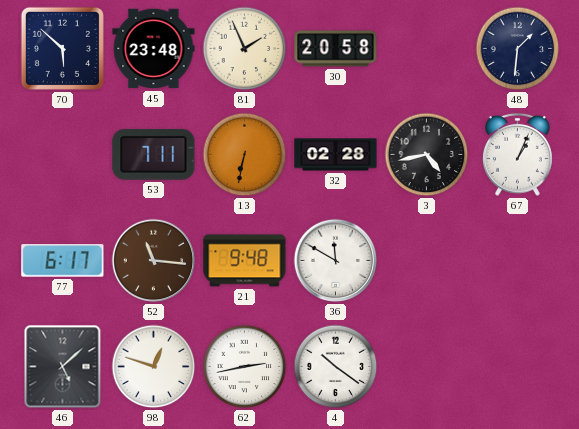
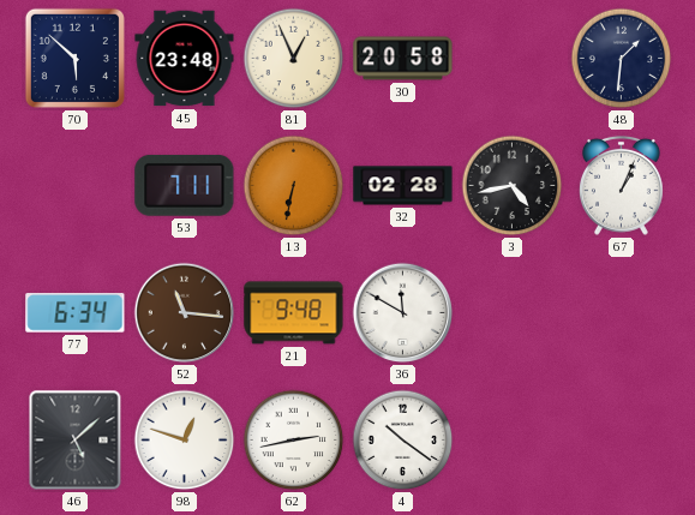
81: 1:56 -> 12:56 (294, 59)
77: 6:17 -> 6:34 (76, 313)
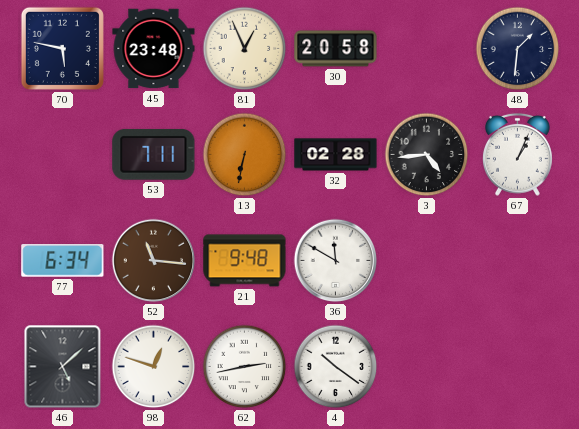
70: 5:52 -> 5:47 (62, 48)
3: 4:43 -> 4:44 (427, 155)
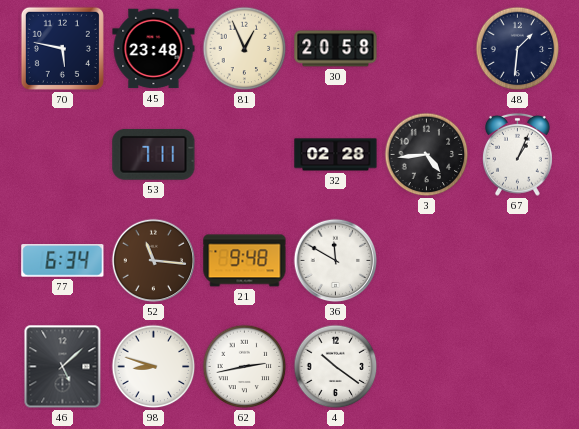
13: 6:32 -> none (245, 155)
98: 12:48 -> 8:48 (154, 367)
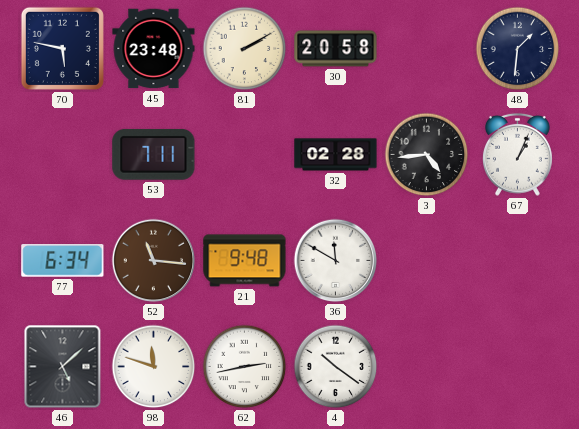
81: 12:56 -> 2:10 (245, 49)
98: 8:48 -> 11:48 (154, 367)
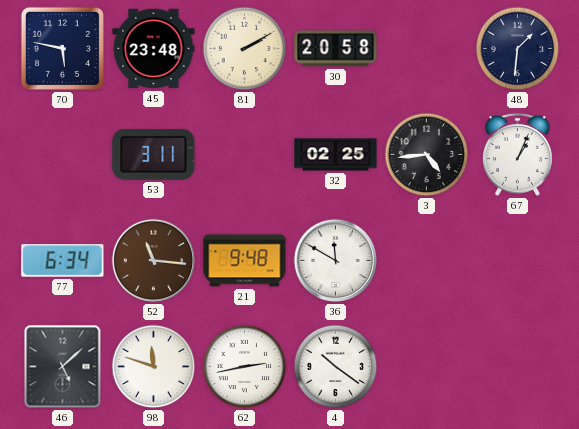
53: 7:11 -> 3:11 (154, 154)
32: 02:28 -> 02:25 (336, 155)
